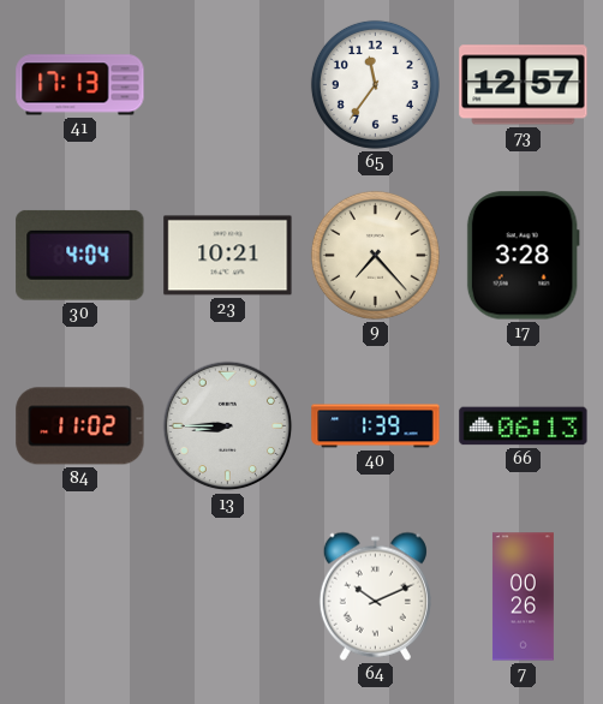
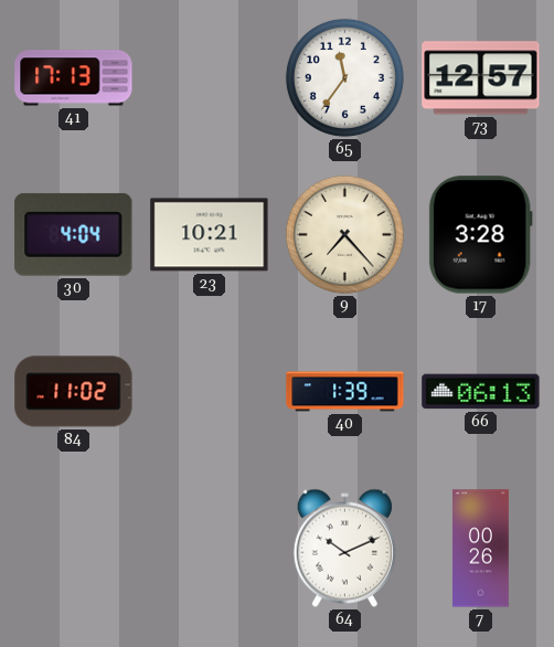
13: 8:45 -> none (228, 426)
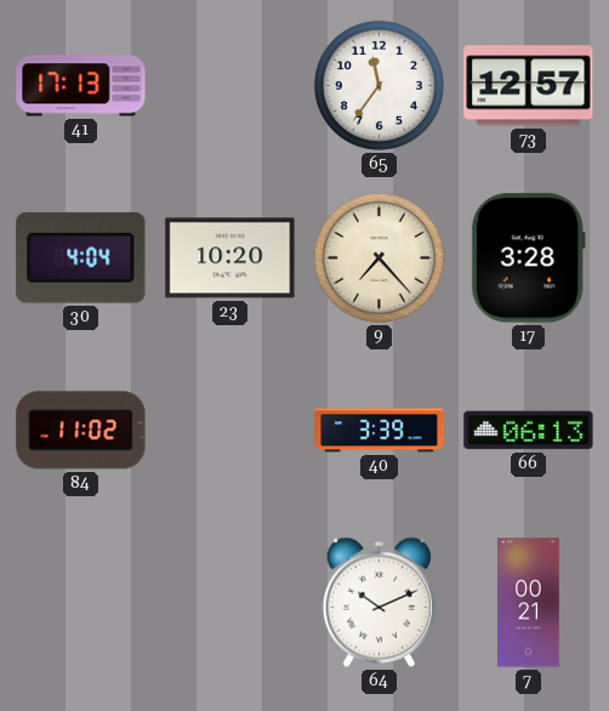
23: 10:21 -> 10:20 (230, 258)
40: 1:39 -> 3:39 (380, 431)
7: 00:26 -> 00:21 (528, 603)
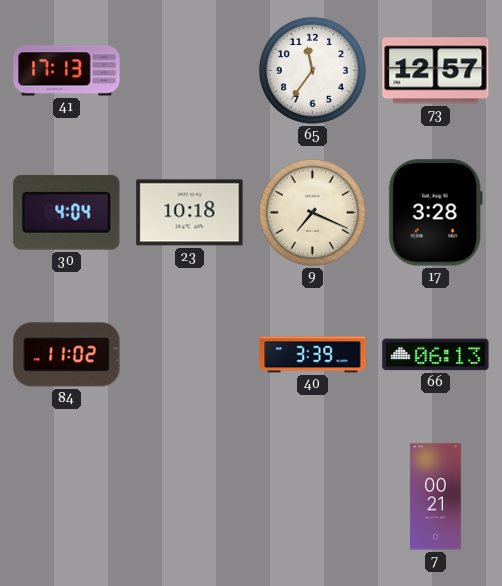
23: 10:20 -> 10:18 (190, 213)
9: 7:23 -> 7:19 (312, 212)
64: 10:11 -> none (379, 602)
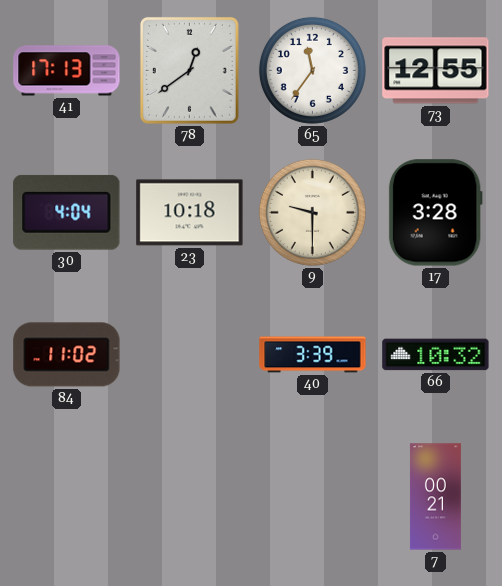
78: none -> 12:39 (189, 70)
73: 12:57 -> 12:55 (436, 71)
9: 7:19 -> 9:30 (312, 212)
66: 06:13 -> 10:32 (436, 355)
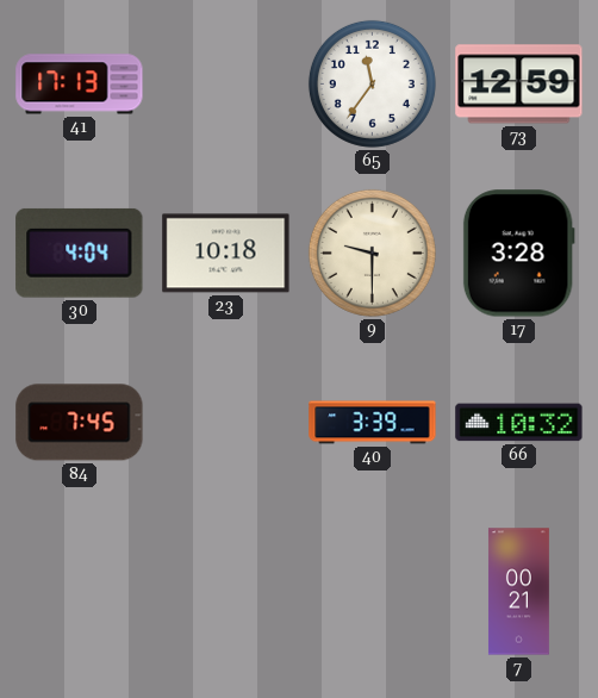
78: 12:39 -> none (189, 70)
73: 12:55 -> 12:59 (519, 85)
84: 11:02 -> 7:45 (80, 423)
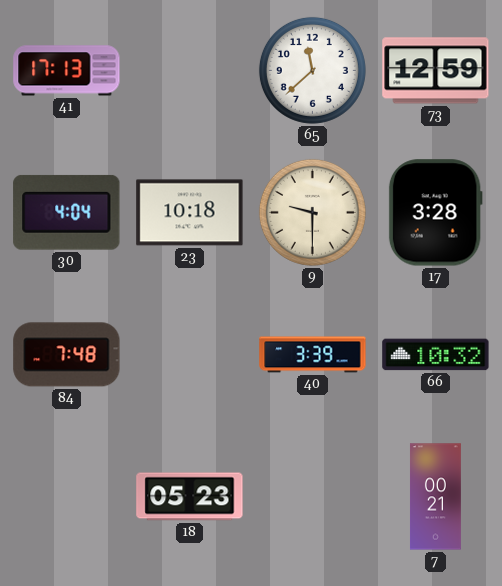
65: 11:36 -> 11:38 (312, 70)
84: 7:45 -> 7:48 (67, 355)
18: none -> 05:23 (190, 497)
